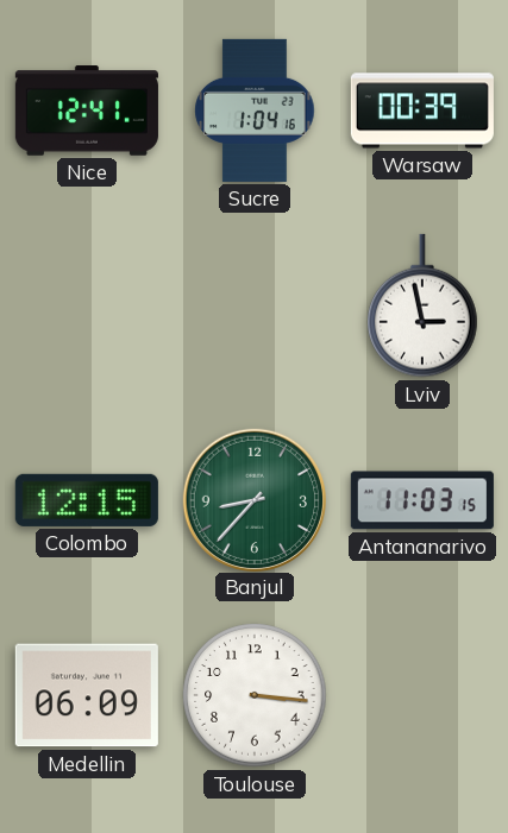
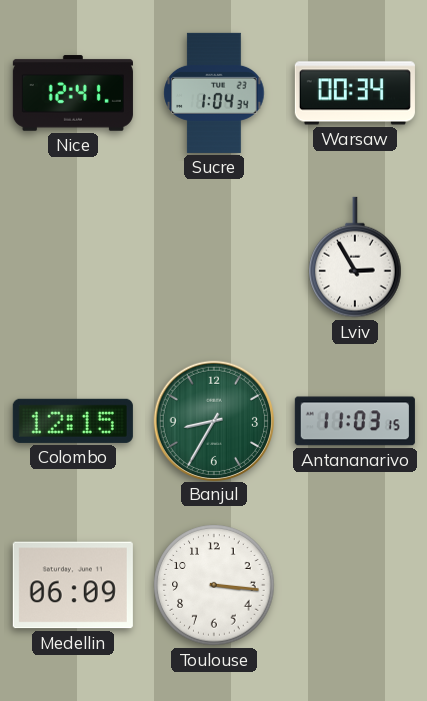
Sucre: 1:04:16 -> 1:04:34 (214, 93)
Warsaw: 00:39 -> 00:34 (355, 93)
Lviv: 2:58 -> 2:55 (355, 257)
Banjul: 8:37 -> 8:35 (213, 420)
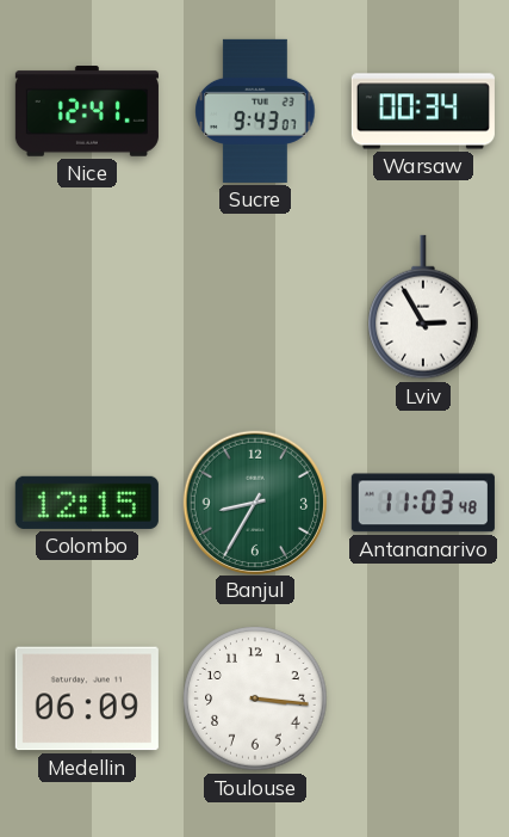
Sucre: 1:04 -> 9:43 (255, 111)
Antananarivo: 11:03:15 -> 11:03:48 (423, 503)
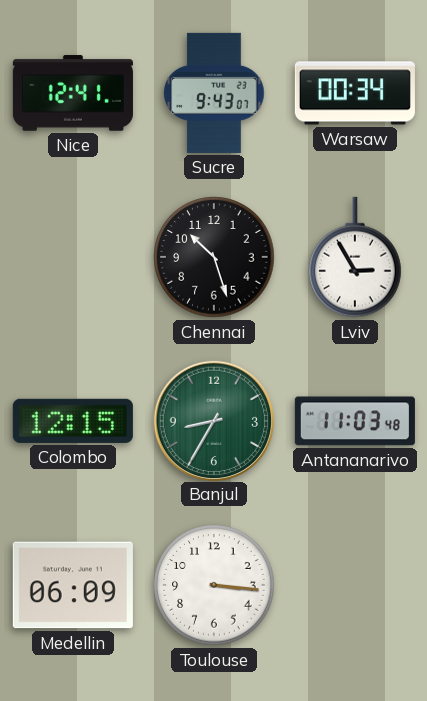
Chennai: none -> 10:27 (214, 257)
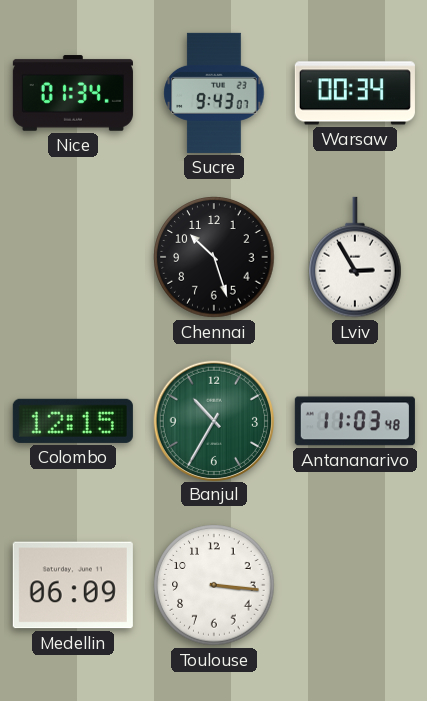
Nice: 12:41 -> 01:34 (73, 93)
Banjul: 8:35 -> 10:35 (213, 420)
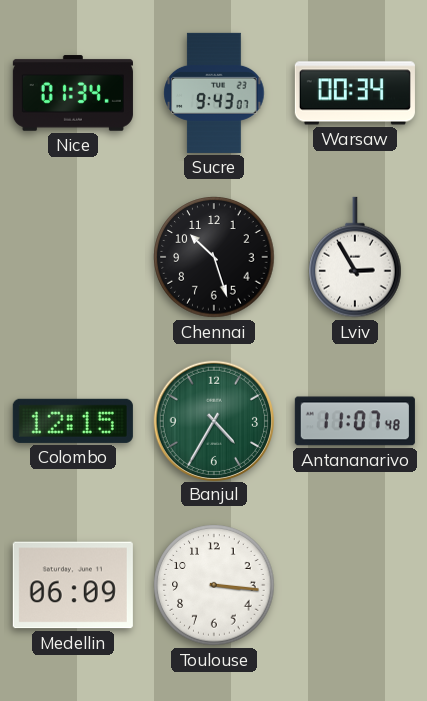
Banjul: 10:35 -> 4:35 (213, 420)
Antananarivo: 11:03 -> 11:07 (355, 421)
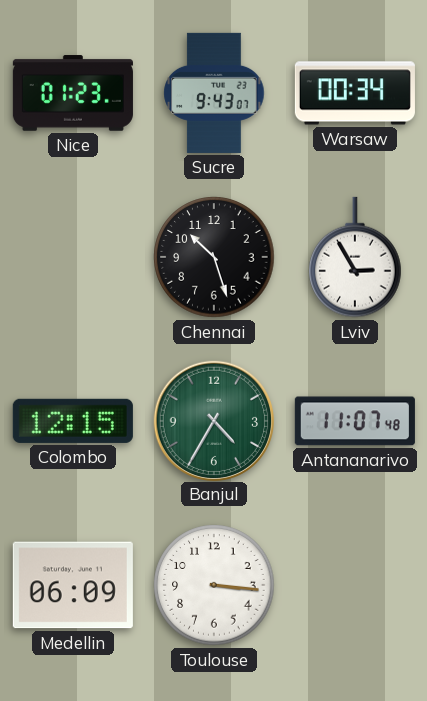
Nice: 01:34 -> 01:23 (73, 93)
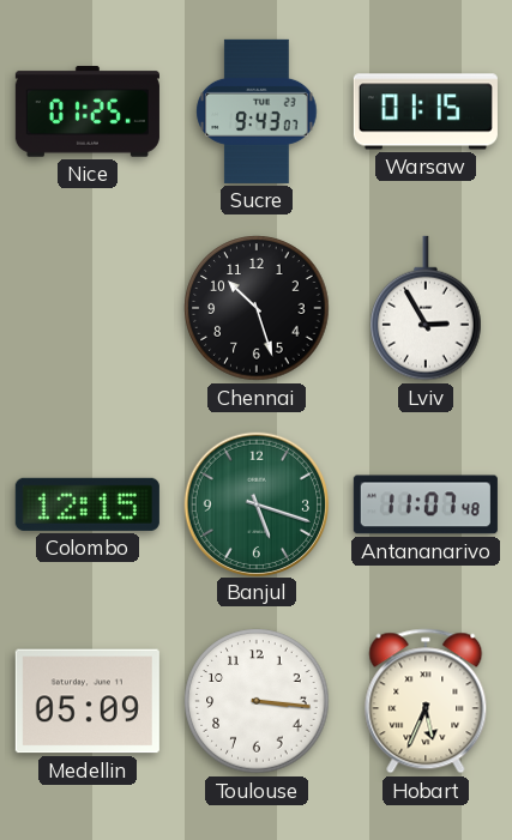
Nice: 01:23 -> 01:25 (88, 111)
Warsaw: 00:34 -> 01:15 (426, 111)
Banjul: 4:35 -> 5:18 (255, 503)
Medellin: 06:09 -> 05:09 (88, 701)
Hobart: none -> 5:34 (426, 701)
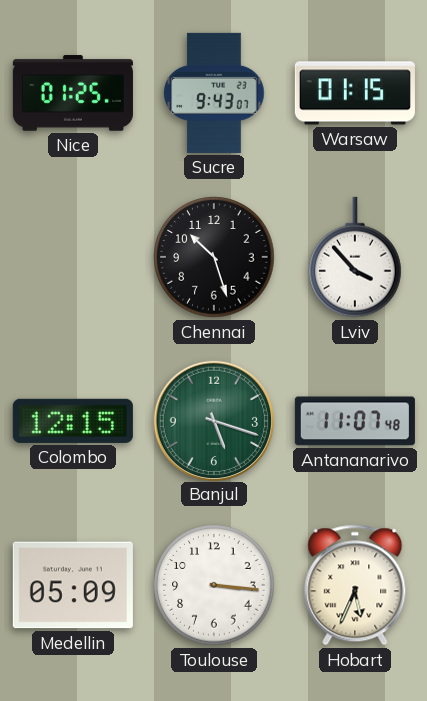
Lviv: 2:55 -> 3:53 (355, 257)
